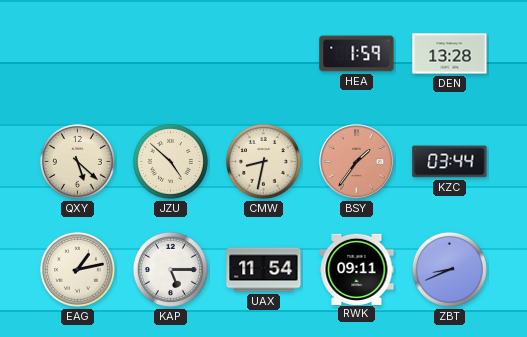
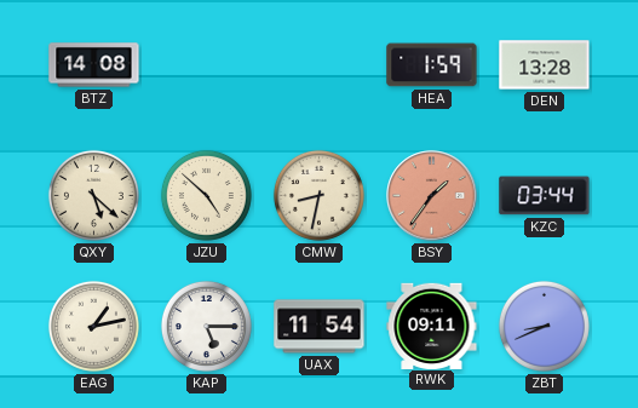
BTZ: none -> 14:08 (94, 65)
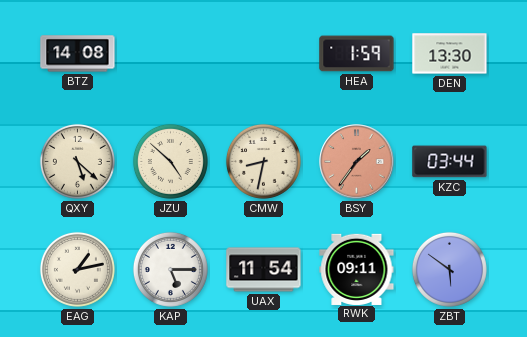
DEN: 13:28 -> 13:30 (450, 54)
ZBT: 8:41 -> 5:51 (449, 269)
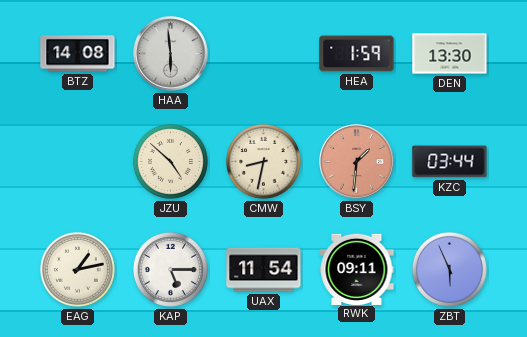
HAA: none -> 5:59 (171, 54)
QXY: 5:22 -> none (77, 161)
BSY: 1:36 -> 1:31 (357, 162)
ZBT: 5:51 -> 5:56 (449, 269)
